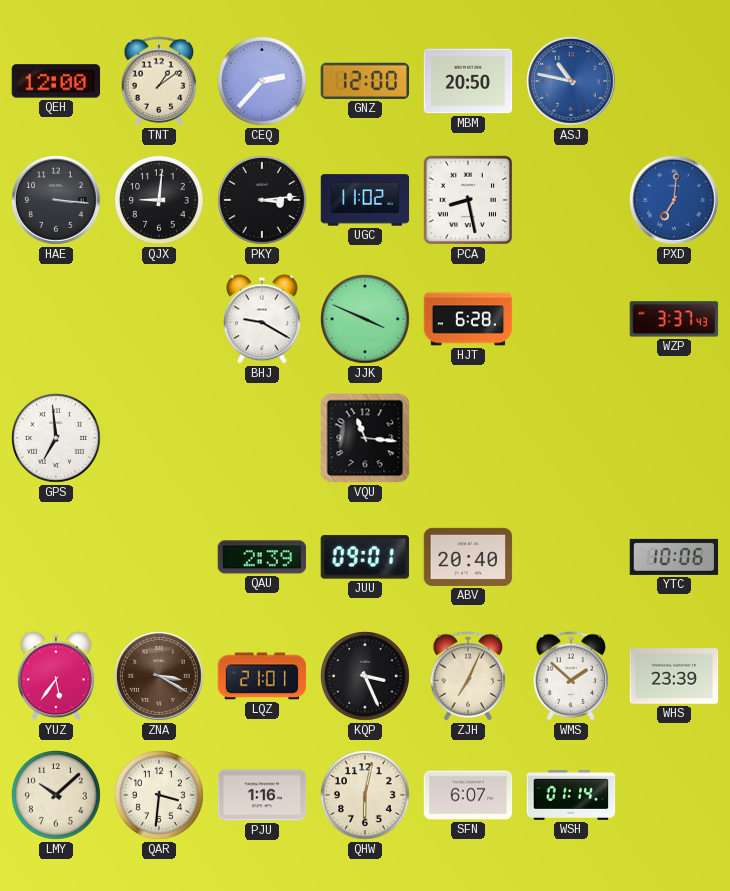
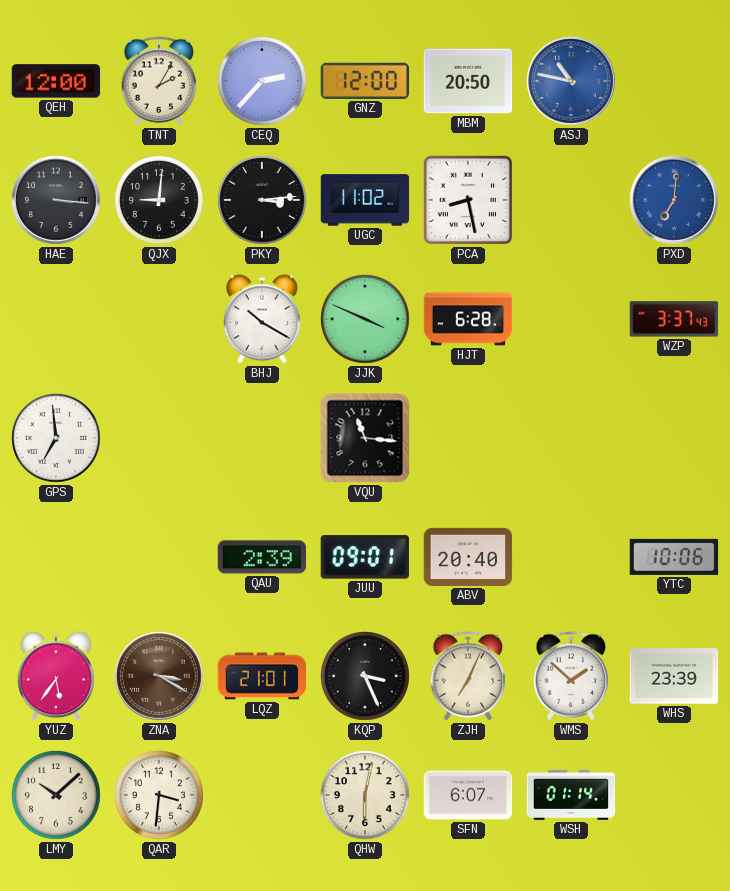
TNT: 1:09 -> 2:05 (159, 81)
BHJ: 9:20 -> 10:20 (263, 319)
PJU: 1:16 -> none (262, 795)
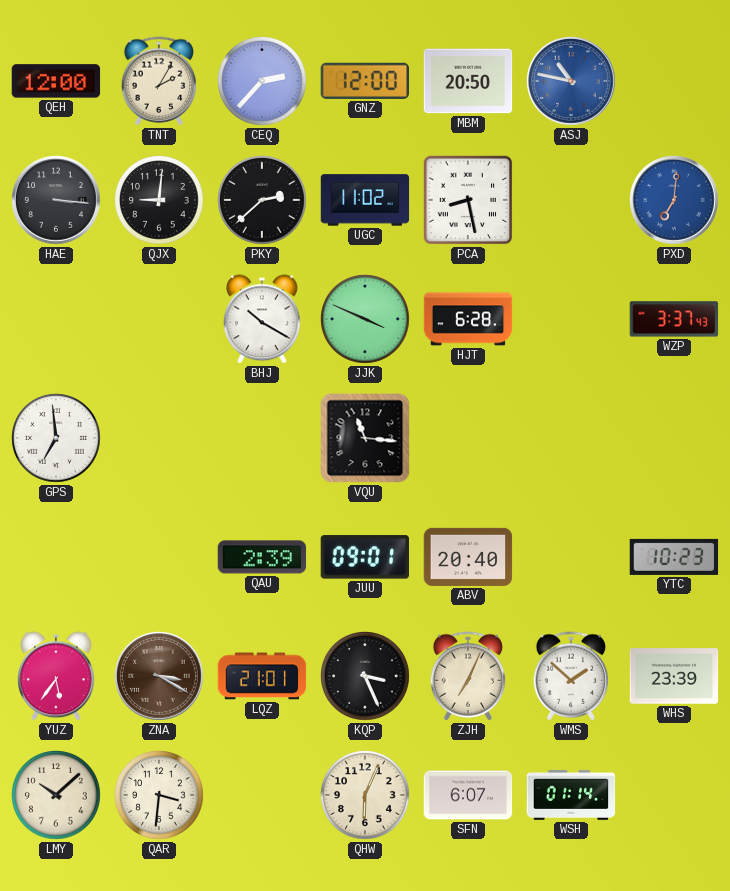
PKY: 3:14 -> 2:38 (263, 201)
YTC: 10:06 -> 10:23 (674, 557)
QHW: 6:02 -> 6:04 (366, 796)
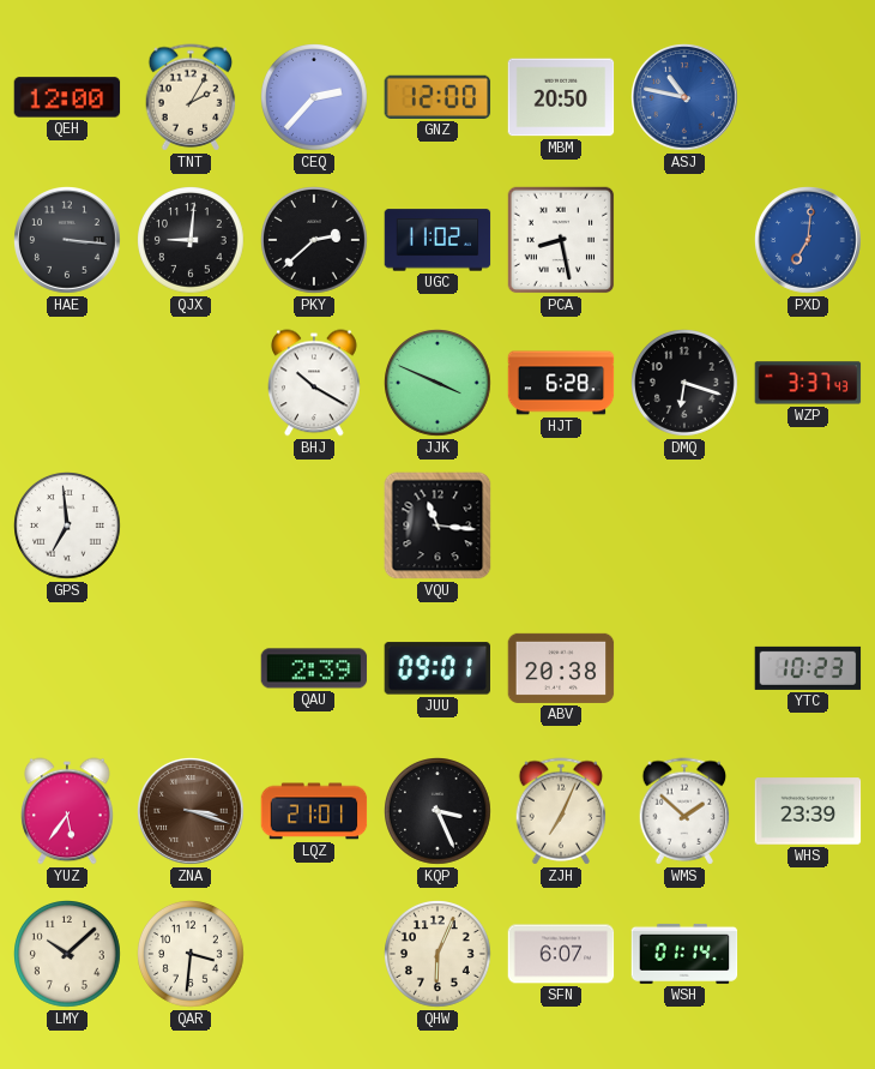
DMQ: none -> 6:18 (686, 384)
ABV: 20:40 -> 20:38 (561, 668)
ZNA: 3:20 -> 3:18 (192, 812)
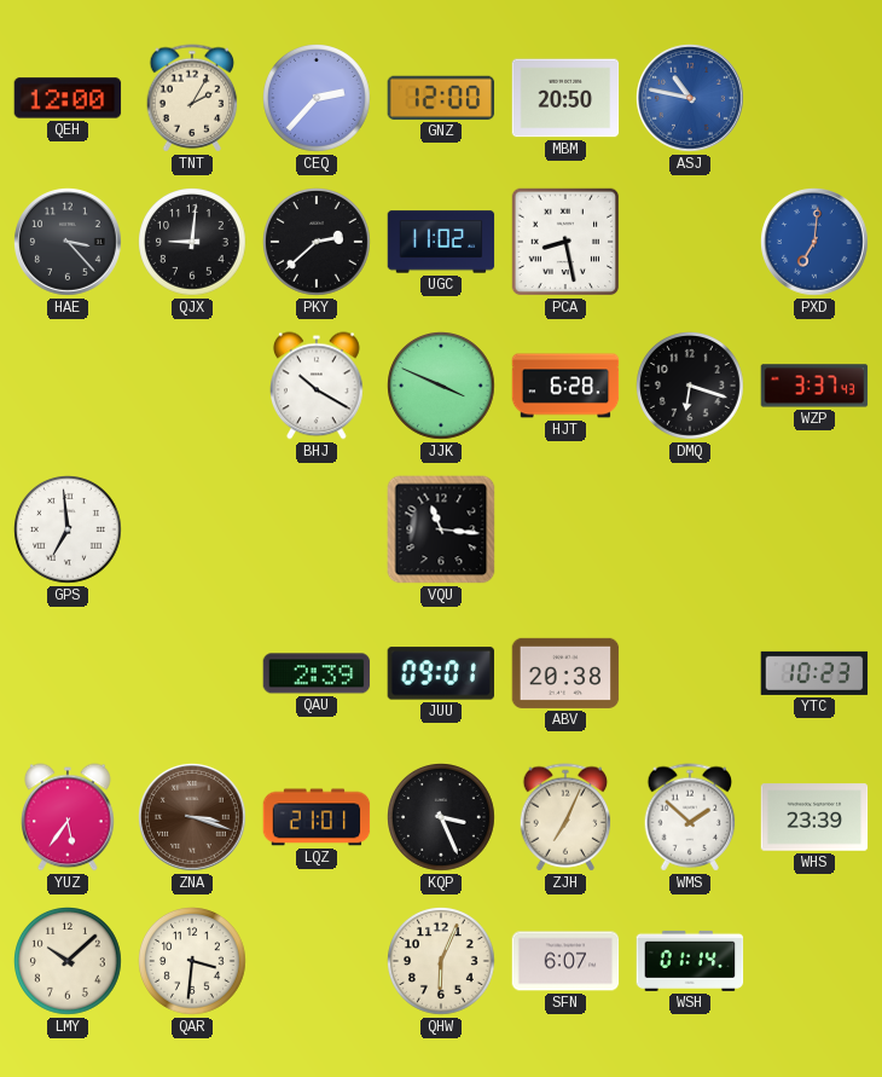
HAE: 3:16 -> 3:23 (69, 243)
